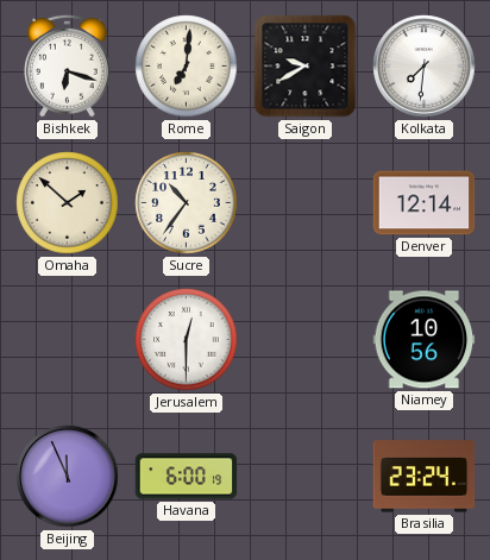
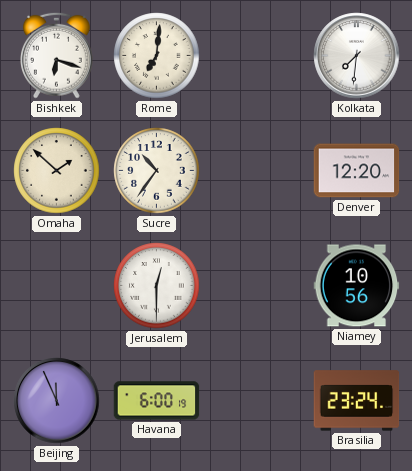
Saigon: 9:40 -> none (306, 67)
Denver: 12:14 -> 12:20 (357, 171)
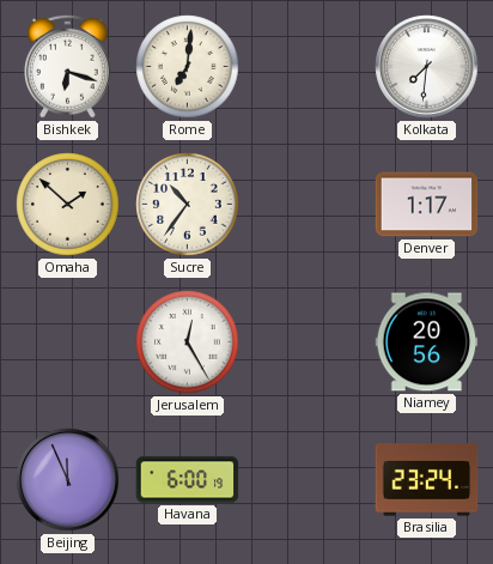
Denver: 12:20 -> 1:17 (427, 205)
Jerusalem: 12:30 -> 12:25 (188, 342)
Niamey: 10:56 -> 20:56 (427, 342)
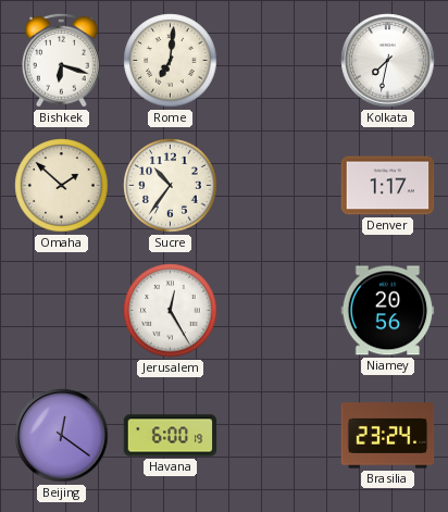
Kolkata: 7:31 -> 7:32 (388, 61)
Beijing: 11:56 -> 12:21 (62, 436)
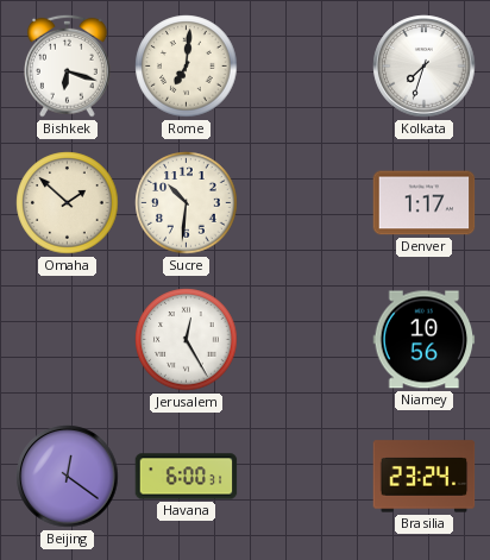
Kolkata: 7:32 -> 7:33 (425, 67)
Sucre: 10:36 -> 10:31 (187, 203)
Niamey: 20:56 -> 10:56 (425, 340)
Havana: 6:00:19 -> 6:00:31 (187, 477)
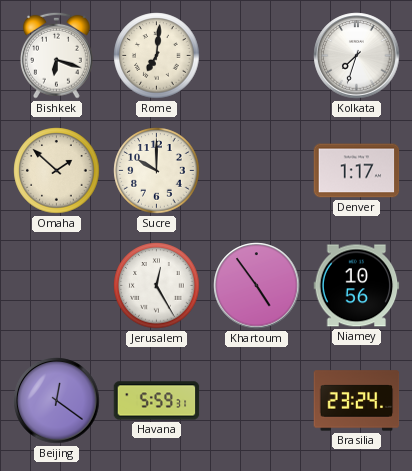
Sucre: 10:31 -> 10:00 (157, 171)
Khartoum: none -> 4:54 (257, 286)
Havana: 6:00 -> 5:59 (157, 401)
